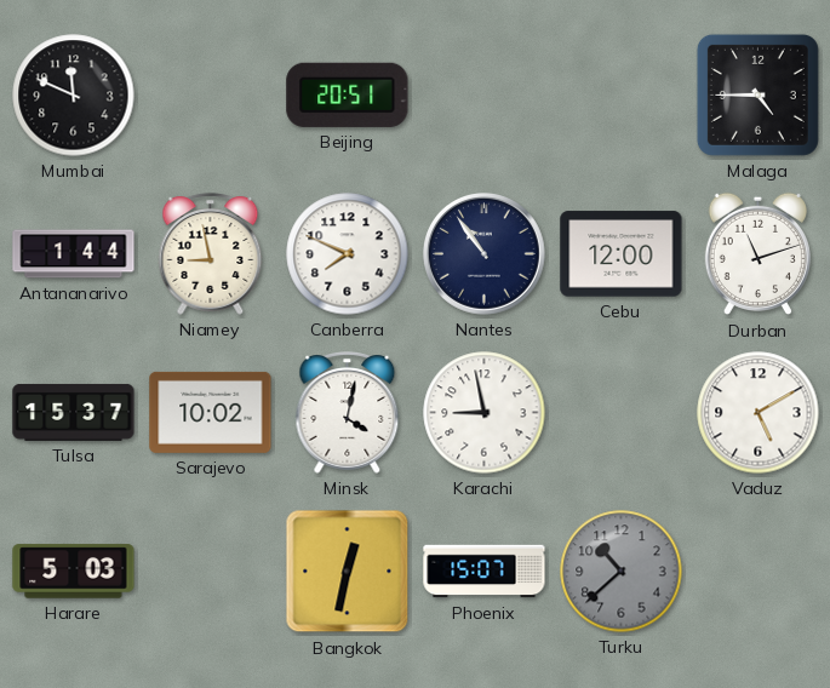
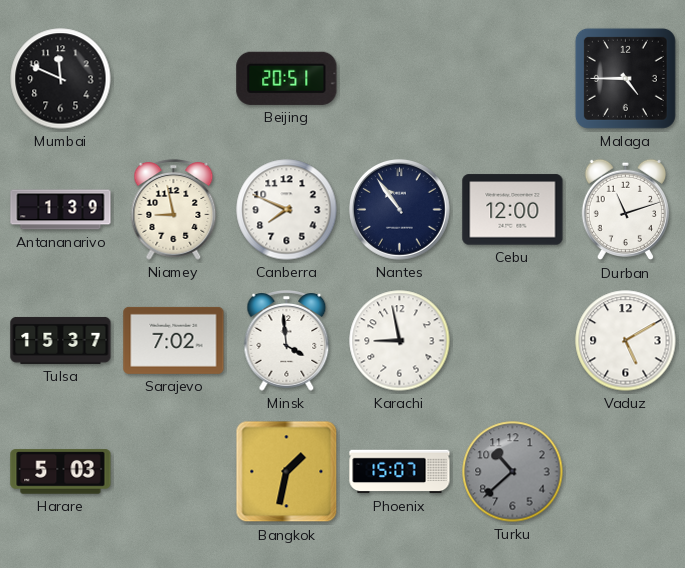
Antananarivo: 1:44 -> 1:39 (61, 210)
Sarajevo: 10:02 -> 7:02 (174, 340)
Minsk: 4:02 -> 3:59 (287, 341)
Bangkok: 12:32 -> 1:32 (287, 472)
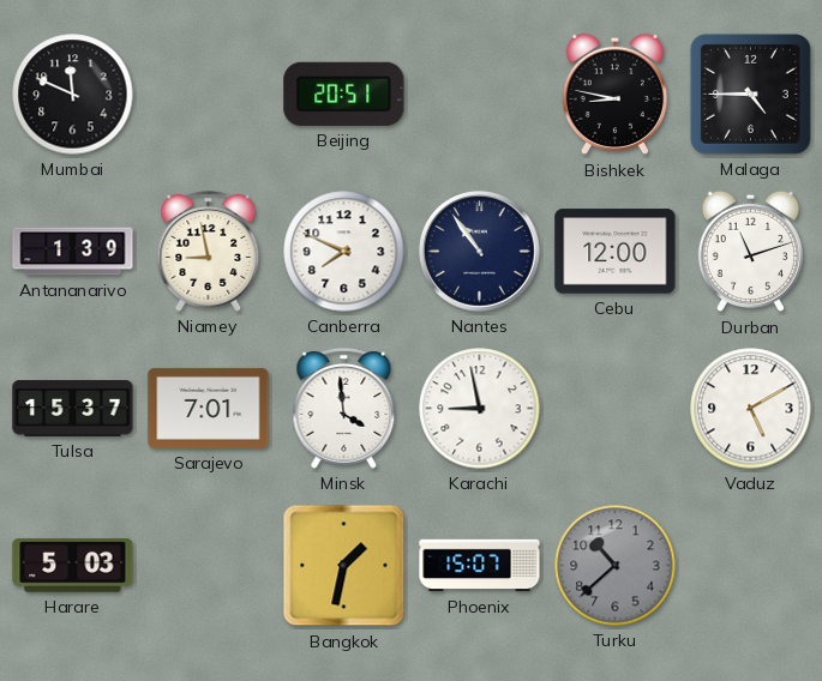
Bishkek: none -> 8:47 (614, 95)
Sarajevo: 7:02 -> 7:01 (209, 408)
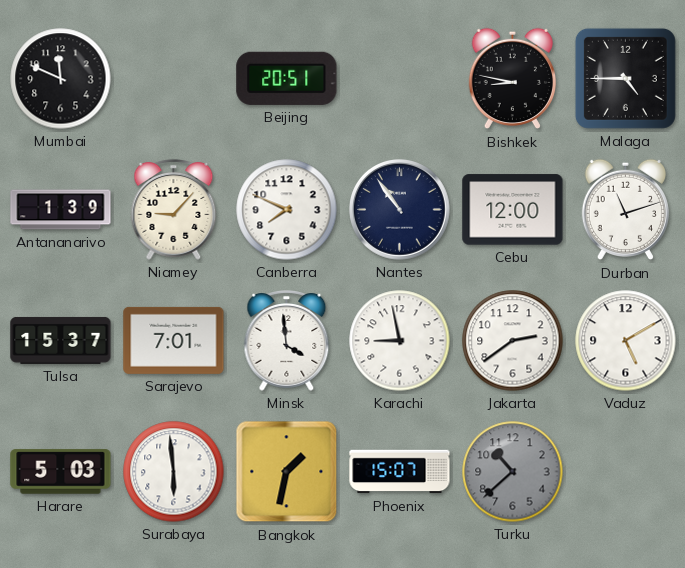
Niamey: 8:58 -> 9:07 (174, 210)
Jakarta: none -> 2:39 (513, 341)
Surabaya: none -> 5:59 (174, 472)
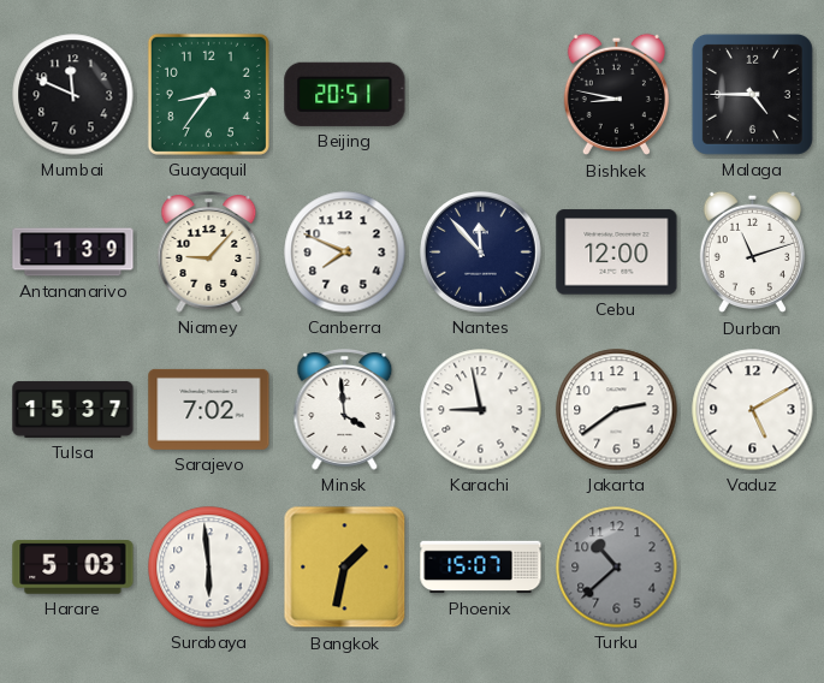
Guayaquil: none -> 8:36 (208, 94)
Nantes: 10:54 -> 11:53 (481, 253)
Sarajevo: 7:01 -> 7:02 (209, 409)
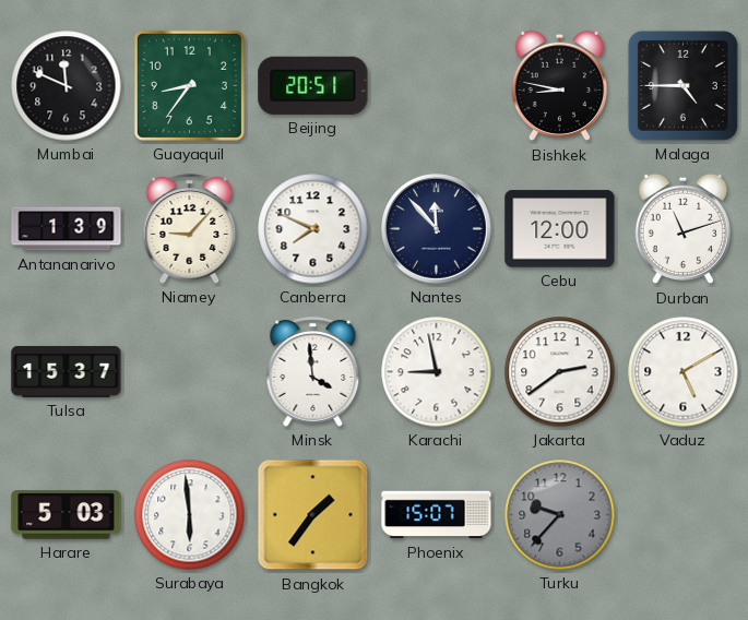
Sarajevo: 7:02 -> none (209, 409)
Bangkok: 1:32 -> 1:36 (313, 515)
Turku: 10:38 -> 9:37 (560, 515)
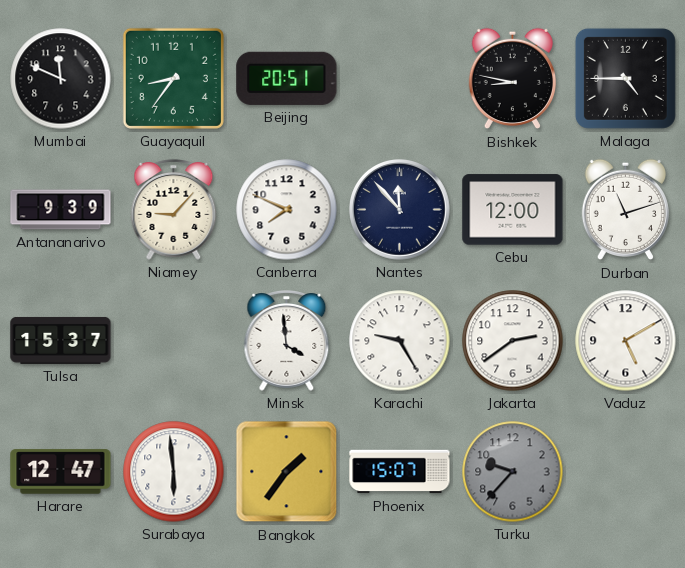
Antananarivo: 1:39 -> 9:39 (61, 210)
Karachi: 8:58 -> 9:25 (400, 341)
Harare: 5:03 -> 12:47 (61, 472)
